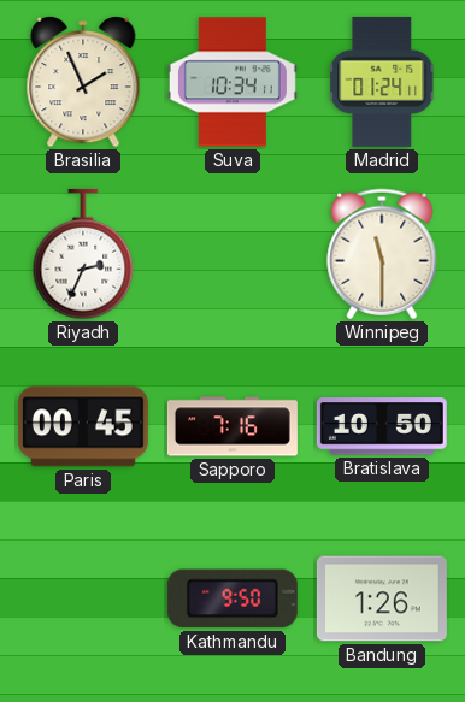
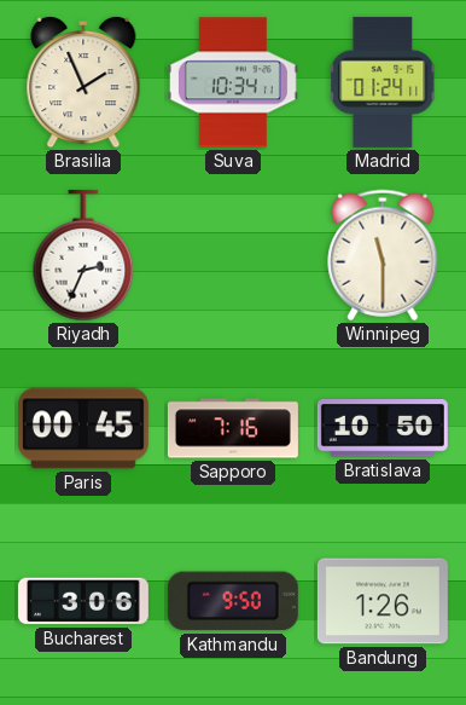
Bucharest: none -> 3:06 (83, 601)
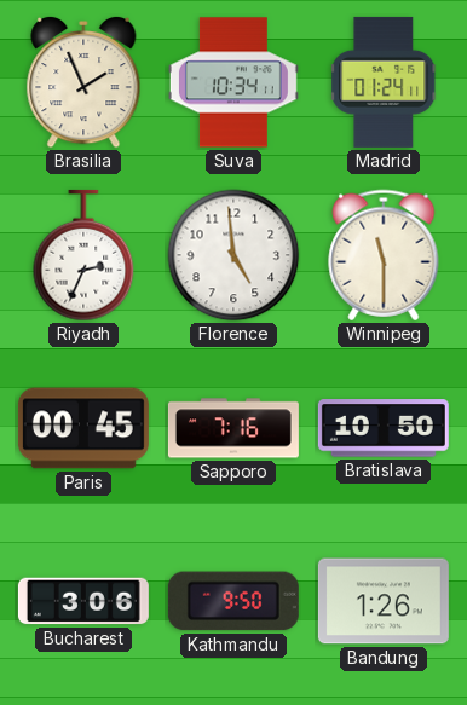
Florence: none -> 4:59 (234, 255)
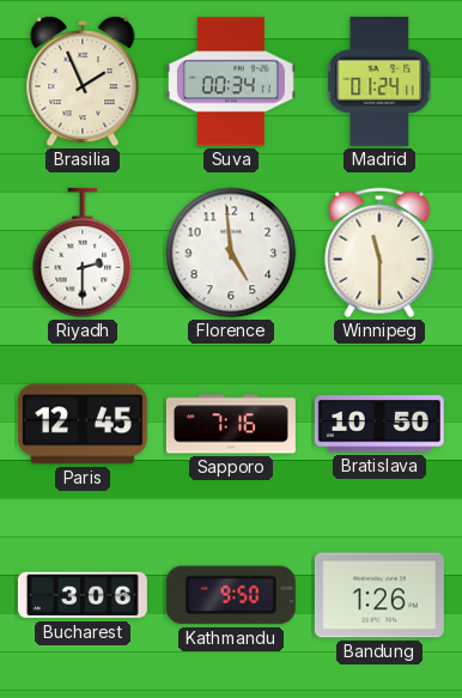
Suva: 10:34 -> 00:34 (231, 81)
Riyadh: 2:34 -> 2:30 (83, 253)
Paris: 00:45 -> 12:45 (83, 424)
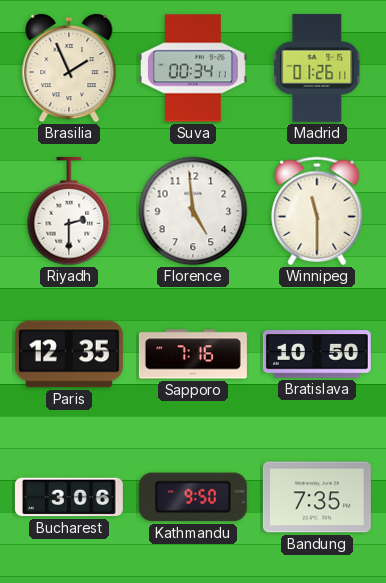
Madrid: 01:24 -> 01:26 (318, 68)
Paris: 12:45 -> 12:35 (69, 354)
Bandung: 1:26 -> 7:35 (317, 497)
